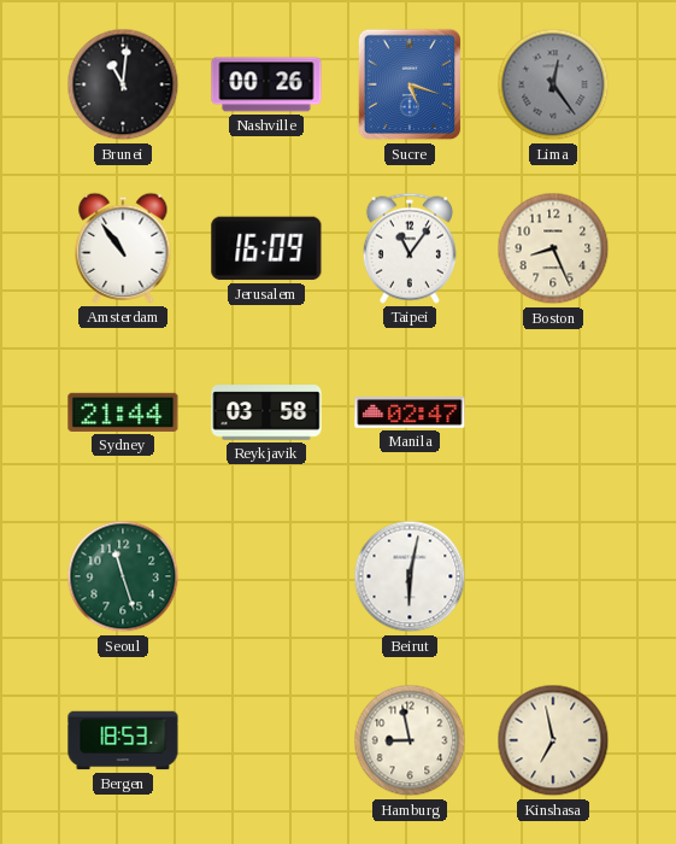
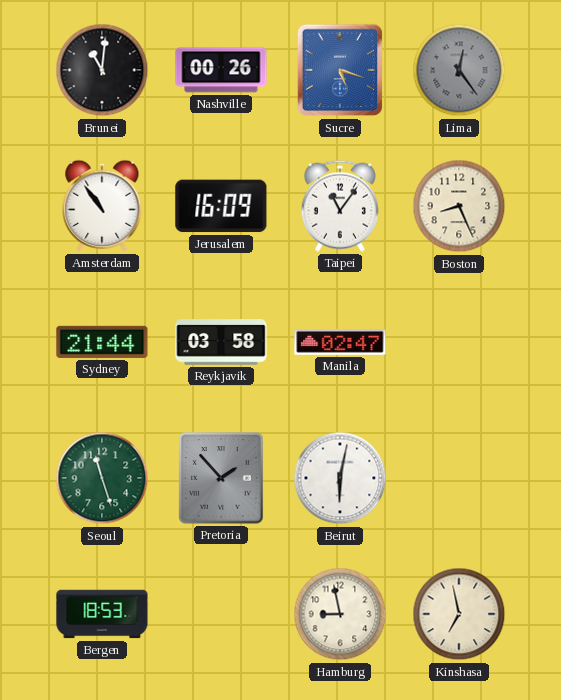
Pretoria: none -> 1:53 (221, 478)
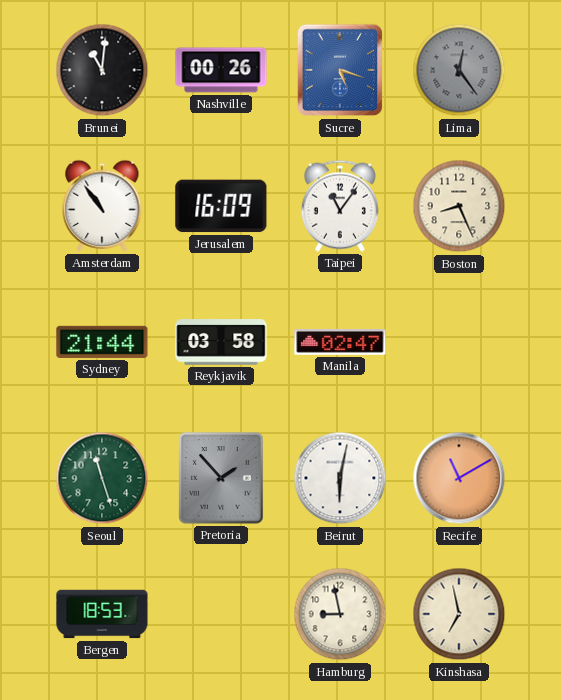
Recife: none -> 11:10 (459, 478)
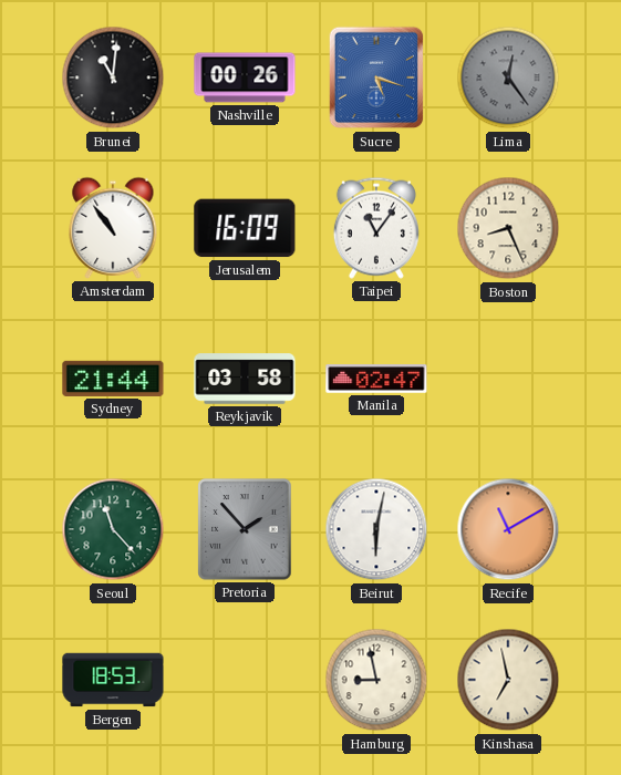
Seoul: 11:27 -> 11:23 (113, 529)
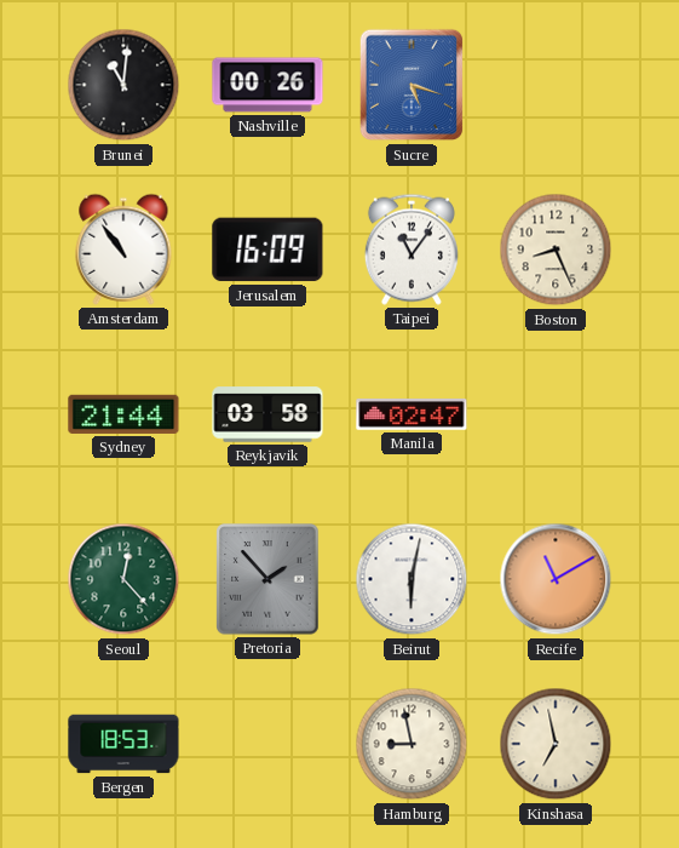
Lima: 12:24 -> none (508, 77)
Seoul: 11:23 -> 12:23 (123, 579)
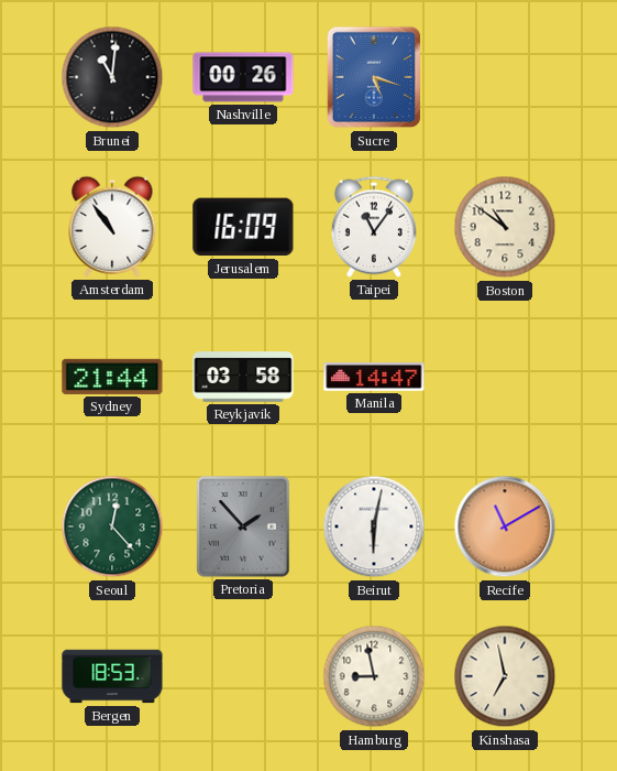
Boston: 8:26 -> 10:51 (505, 227)
Manila: 02:47 -> 14:47 (374, 377)
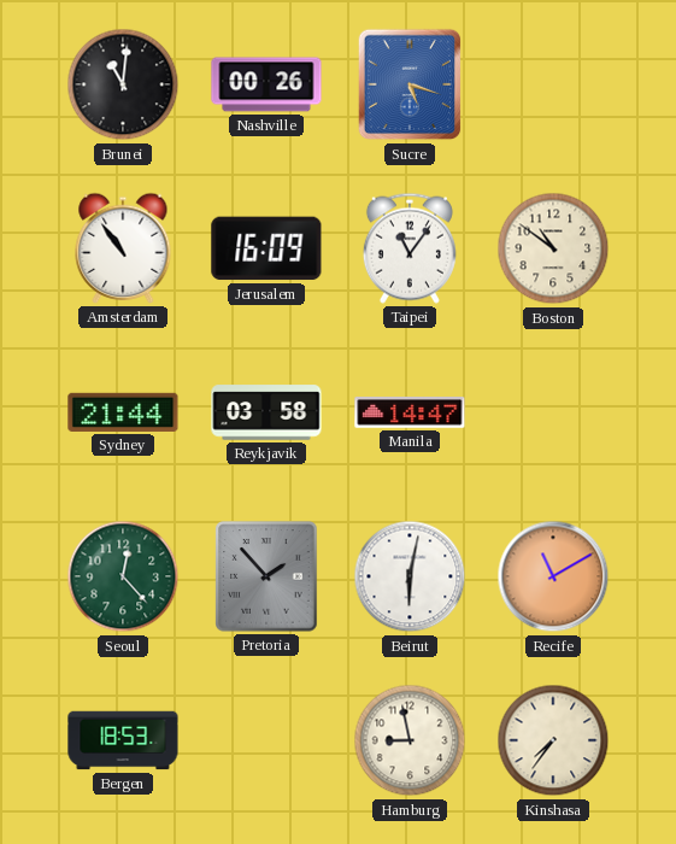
Kinshasa: 6:58 -> 7:36 (553, 740)
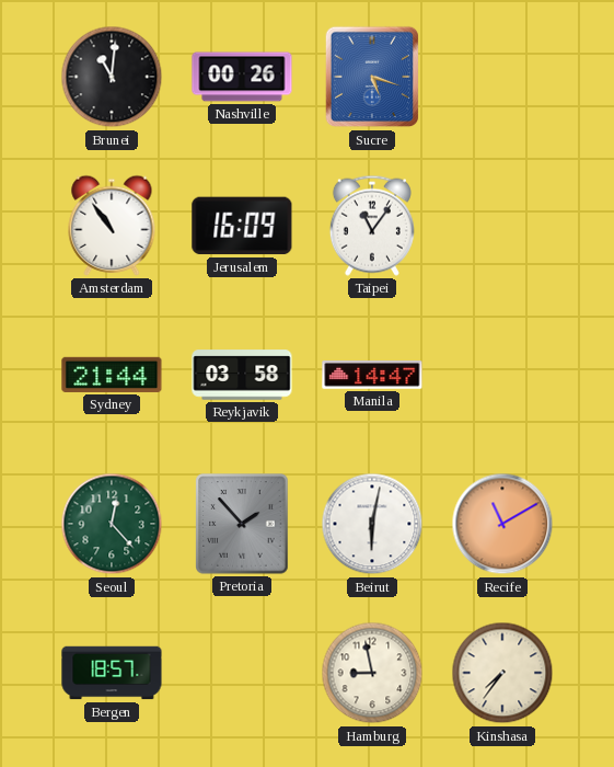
Boston: 10:51 -> none (553, 248)
Bergen: 18:53 -> 18:57 (112, 673)
